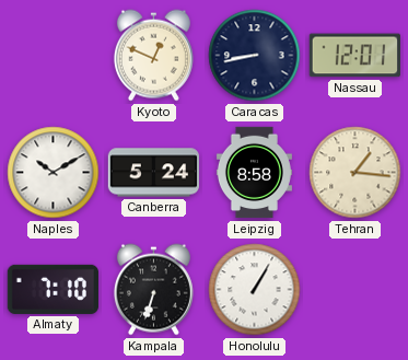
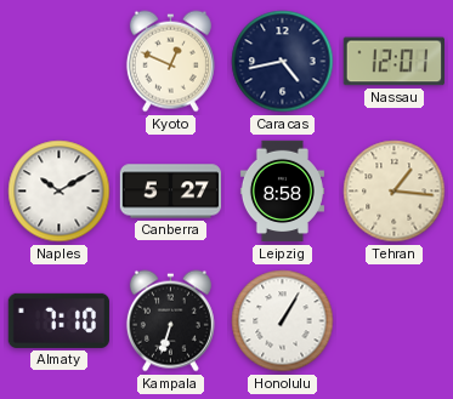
Caracas: 8:43 -> 4:43 (283, 62)
Canberra: 5:24 -> 5:27 (170, 192)
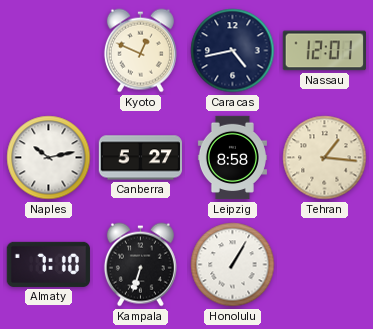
Naples: 10:10 -> 10:13 (49, 158)
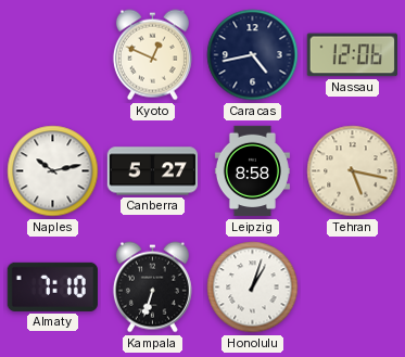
Nassau: 12:01 -> 12:06 (352, 55)
Tehran: 1:16 -> 5:17 (353, 171)
Honolulu: 1:05 -> 1:03 (253, 288)
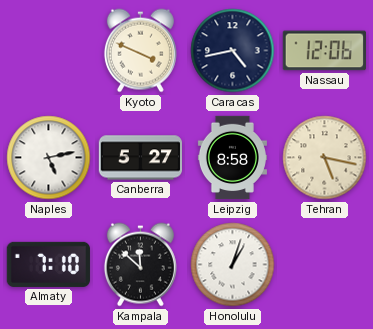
Kyoto: 12:49 -> 3:49 (140, 51)
Naples: 10:13 -> 5:13 (49, 158)
Kampala: 6:33 -> 11:52 (140, 265)
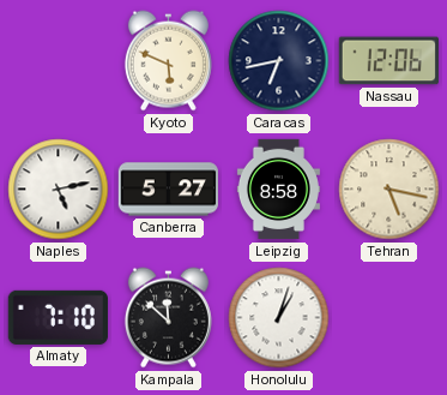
Kyoto: 3:49 -> 5:49 (168, 61)
Caracas: 4:43 -> 6:43 (279, 61)
